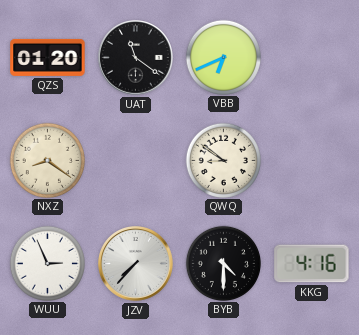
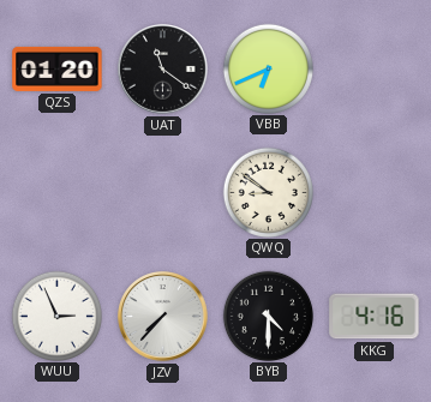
NXZ: 8:21 -> none (47, 160)
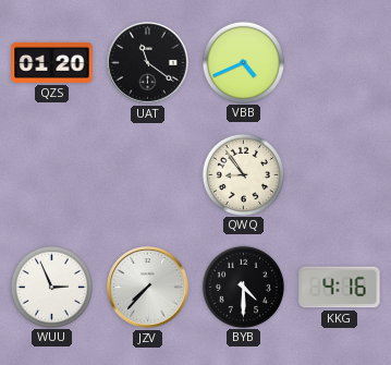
VBB: 6:41 -> 4:41 (243, 62)
QWQ: 8:51 -> 8:54 (243, 174)
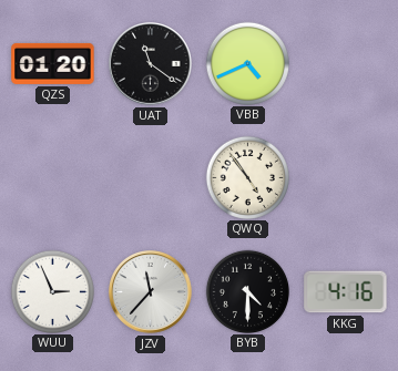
QWQ: 8:54 -> 4:54 (247, 177)
JZV: 7:37 -> 11:37 (151, 292)
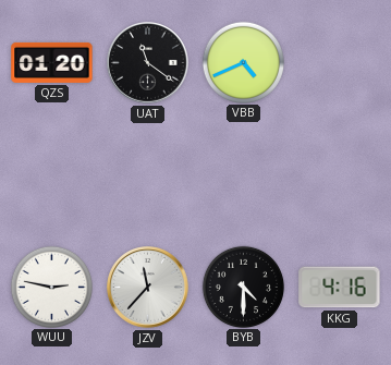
QWQ: 4:54 -> none (247, 177)
WUU: 2:56 -> 2:47 (51, 287)
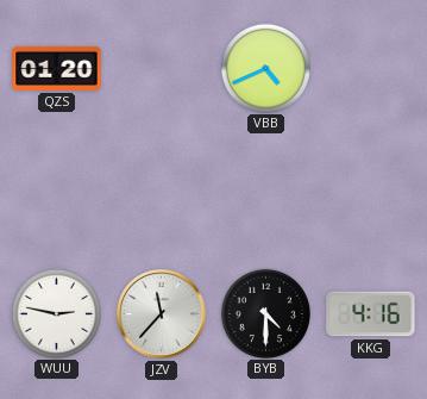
UAT: 11:21 -> none (148, 63)
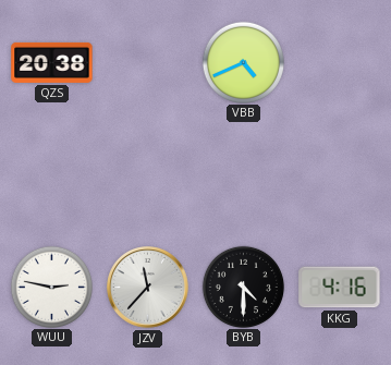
QZS: 01:20 -> 20:38 (52, 62)
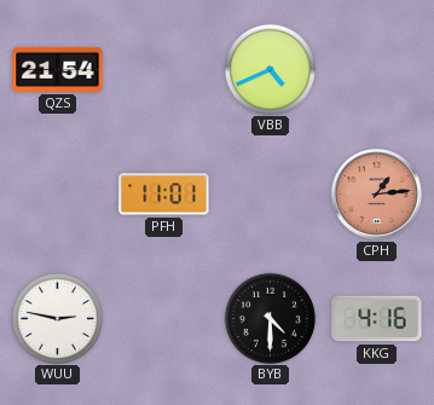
QZS: 20:38 -> 21:54 (58, 69)
PFH: none -> 11:01 (164, 195)
CPH: none -> 1:14 (377, 195)
JZV: 11:37 -> none (148, 288)
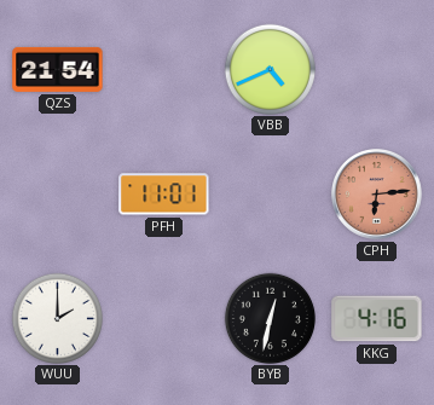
CPH: 1:14 -> 6:14 (377, 195)
WUU: 2:47 -> 2:00 (57, 318)
BYB: 4:30 -> 12:32 (270, 318)
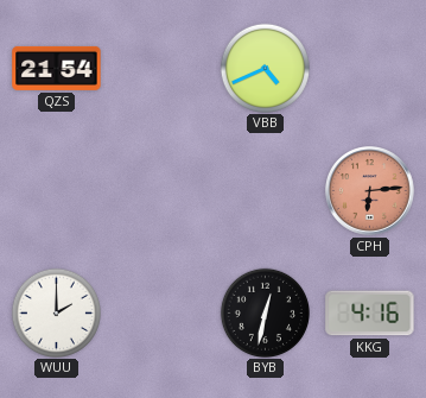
PFH: 11:01 -> none (164, 195)
